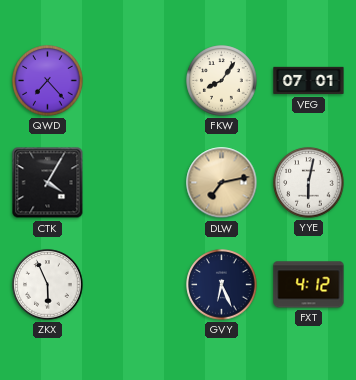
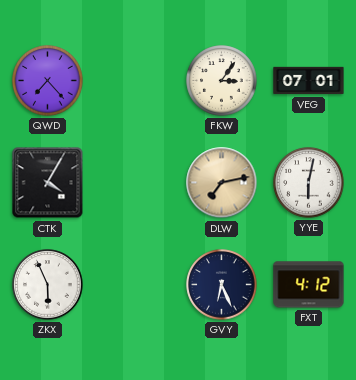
FKW: 8:06 -> 3:06 (222, 81)
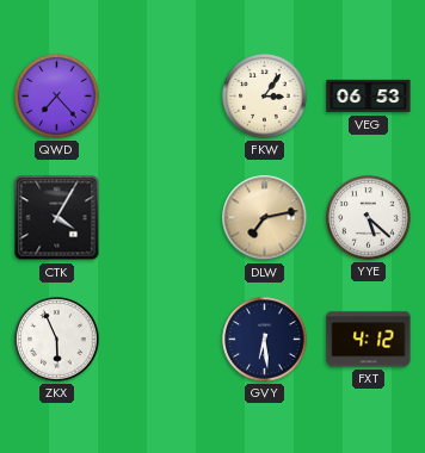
VEG: 07:01 -> 06:53 (369, 97)
YYE: 6:02 -> 5:22 (369, 218)
GVY: 6:26 -> 6:29 (265, 340)
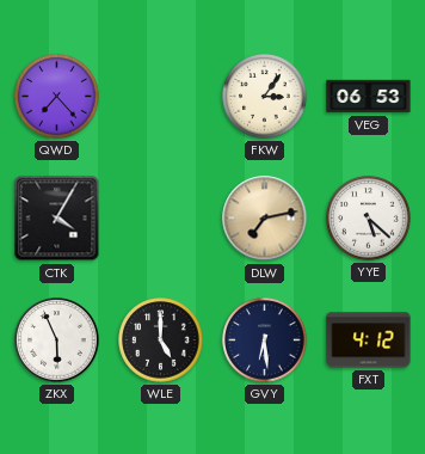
WLE: none -> 5:00 (161, 340)
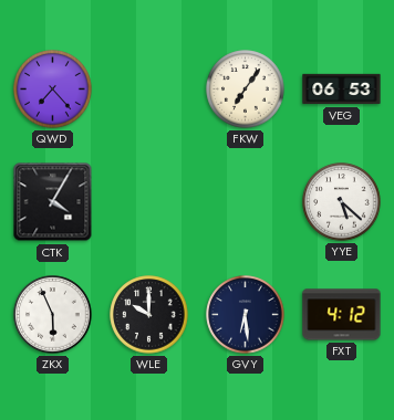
FKW: 3:06 -> 7:06 (246, 90)
DLW: 7:13 -> none (265, 219)
WLE: 5:00 -> 10:00 (149, 315)
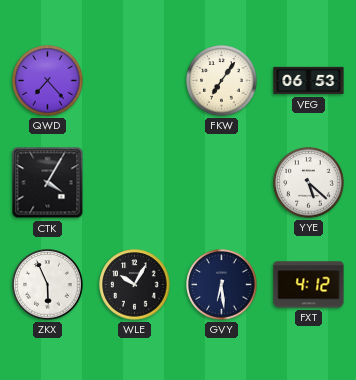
WLE: 10:00 -> 10:05 (135, 285)
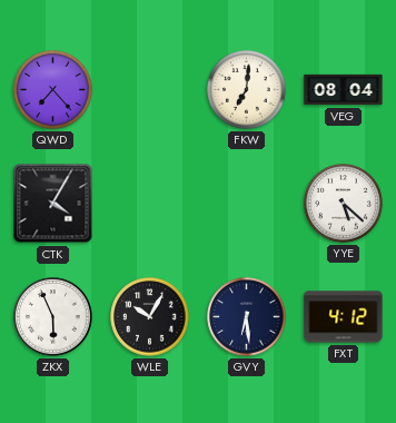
FKW: 7:06 -> 7:01 (247, 90)
VEG: 06:53 -> 08:04 (344, 90)
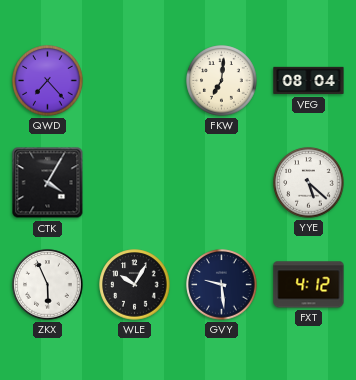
GVY: 6:29 -> 9:29 (222, 285)
